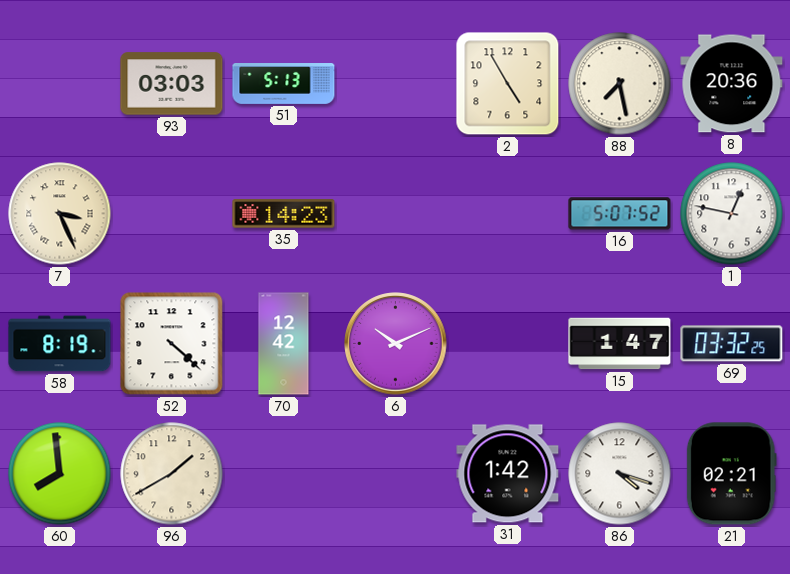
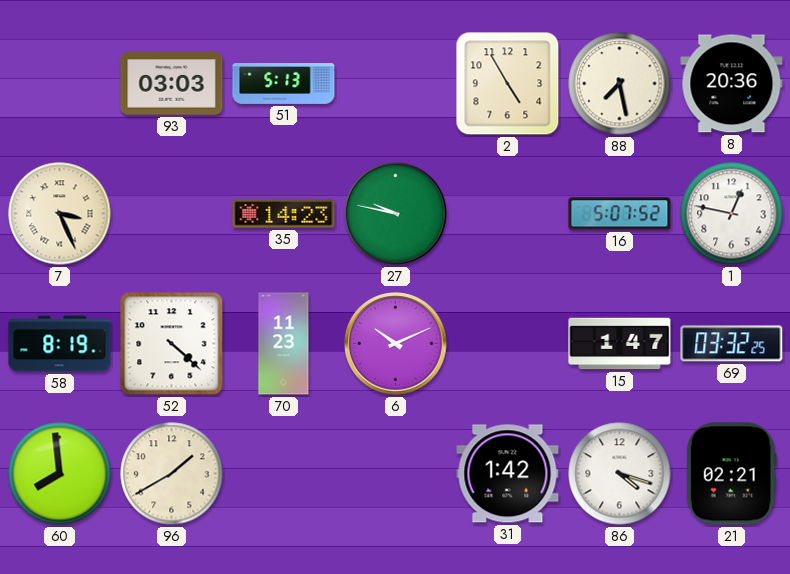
27: none -> 9:47 (396, 214)
70: 12:42 -> 11:23 (284, 344)
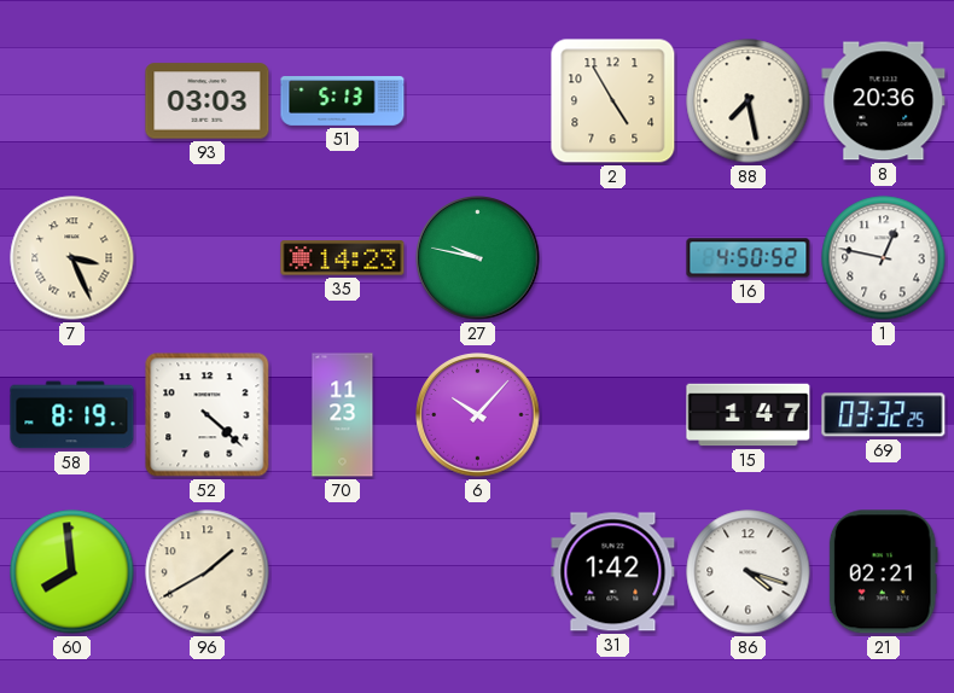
16: 5:07 -> 4:50 (749, 258)
6: 10:11 -> 10:07 (478, 415)
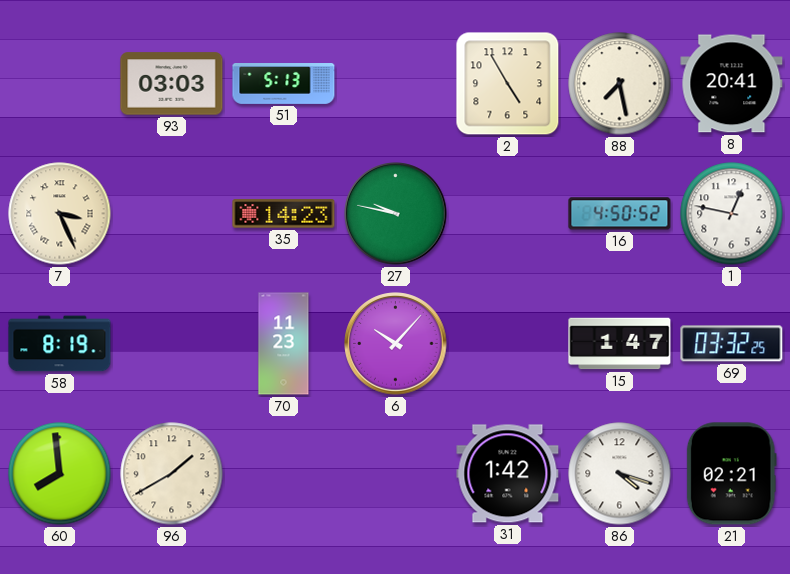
8: 20:36 -> 20:41 (732, 84)
52: 4:22 -> none (208, 415)
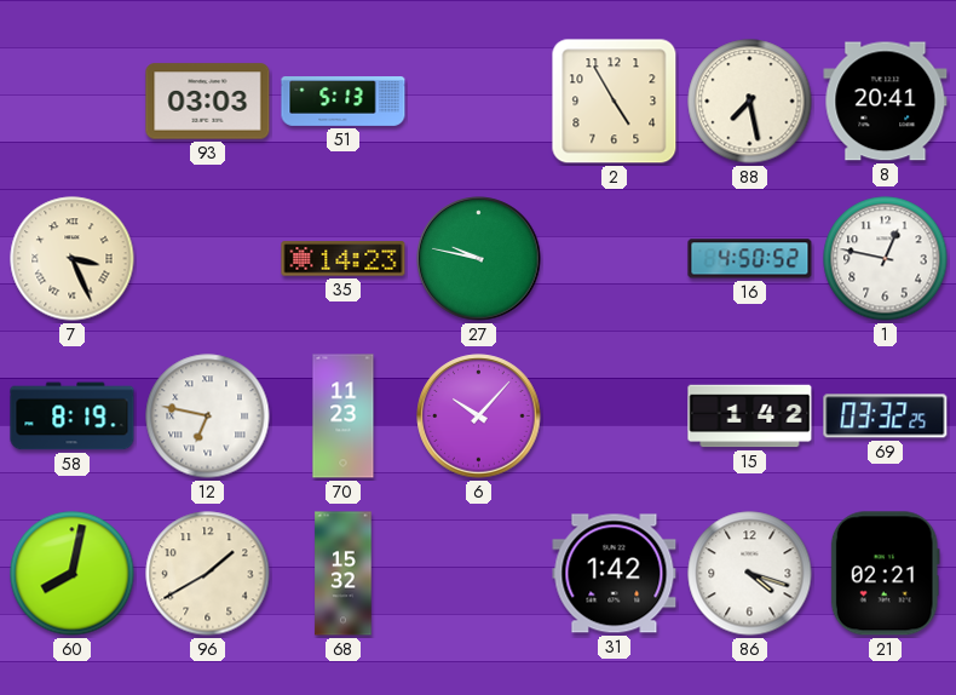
12: none -> 6:47 (208, 417)
15: 1:47 -> 1:42 (750, 417)
60: 7:59 -> 8:02 (73, 574)
68: none -> 15:32 (344, 574)
